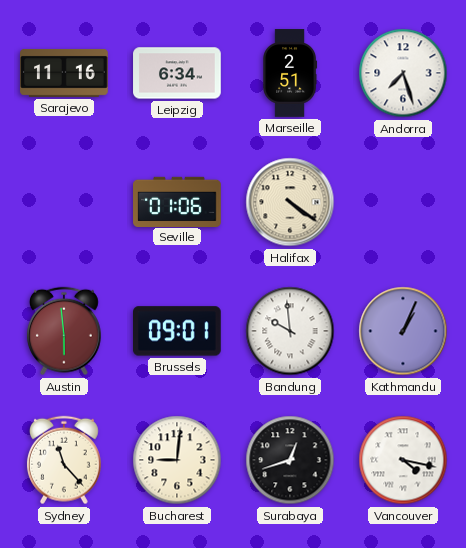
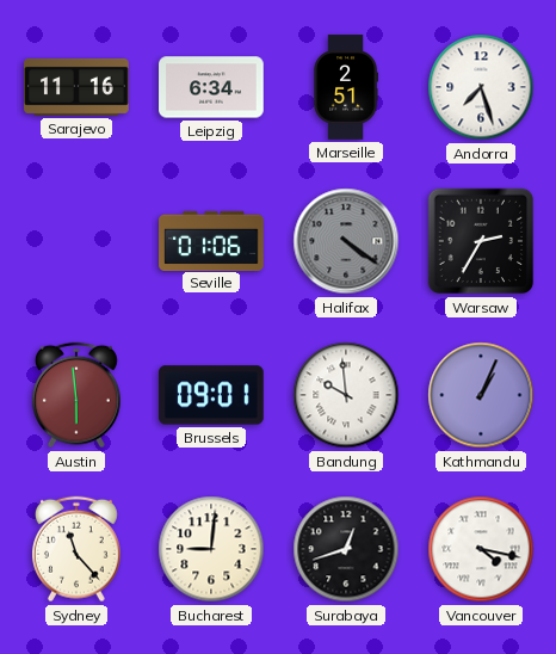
Halifax dial: cream -> grey (346, 241)
Warsaw: none -> 2:35 (481, 241)
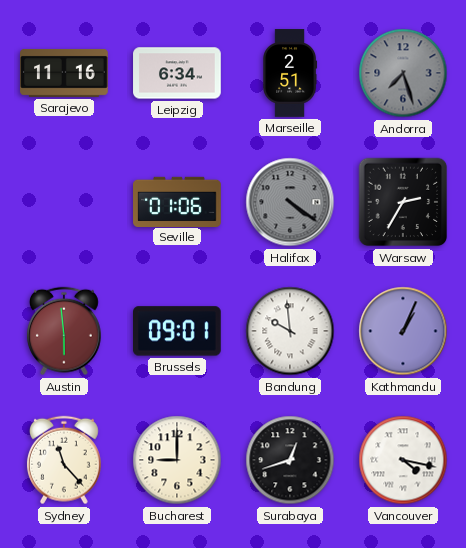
Andorra dial: white -> grey (403, 73)
Bucharest: 9:01 -> 9:00 (177, 460)
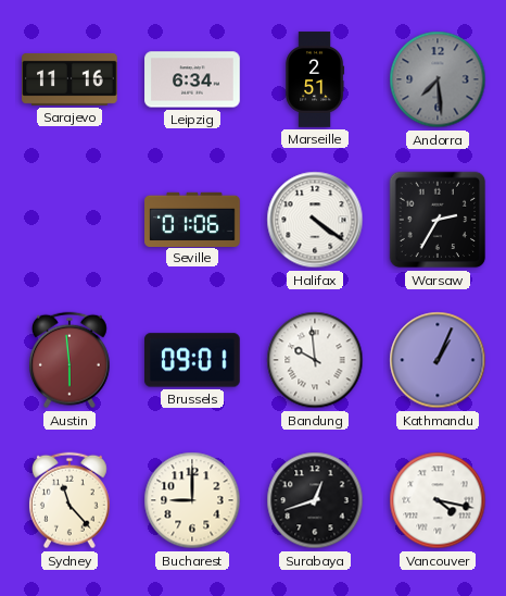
Andorra: 7:27 -> 7:29 (438, 79)
Halifax dial: grey -> white (315, 220)
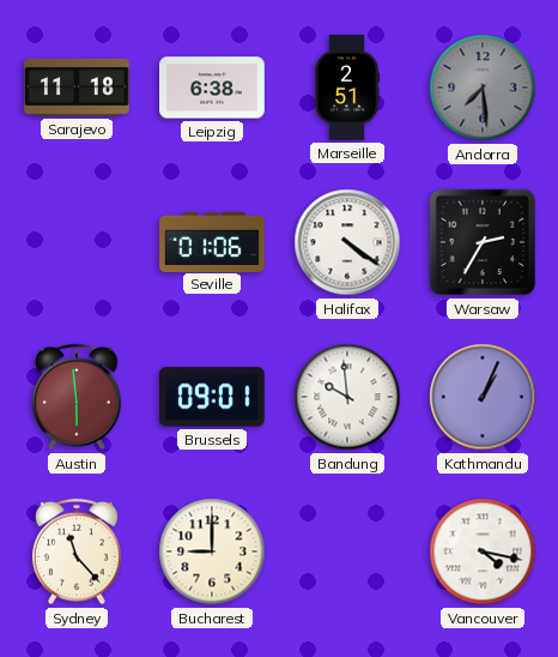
Sarajevo: 11:16 -> 11:18 (77, 88)
Leipzig: 6:34 -> 6:38 (212, 88)
Surabaya: 12:42 -> none (315, 500)
